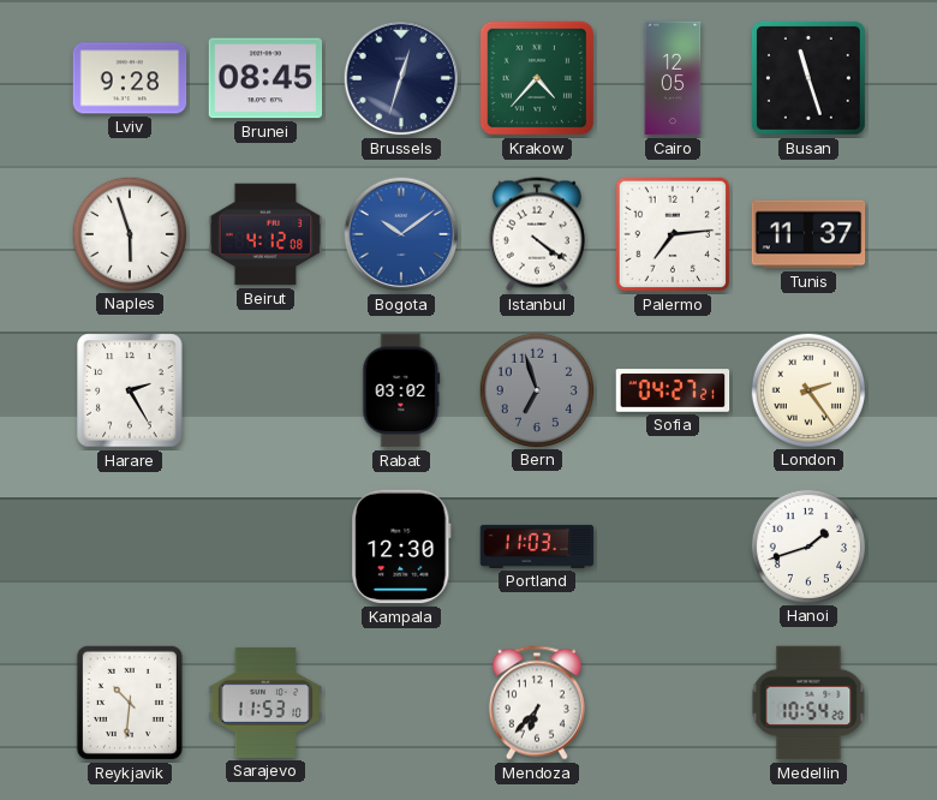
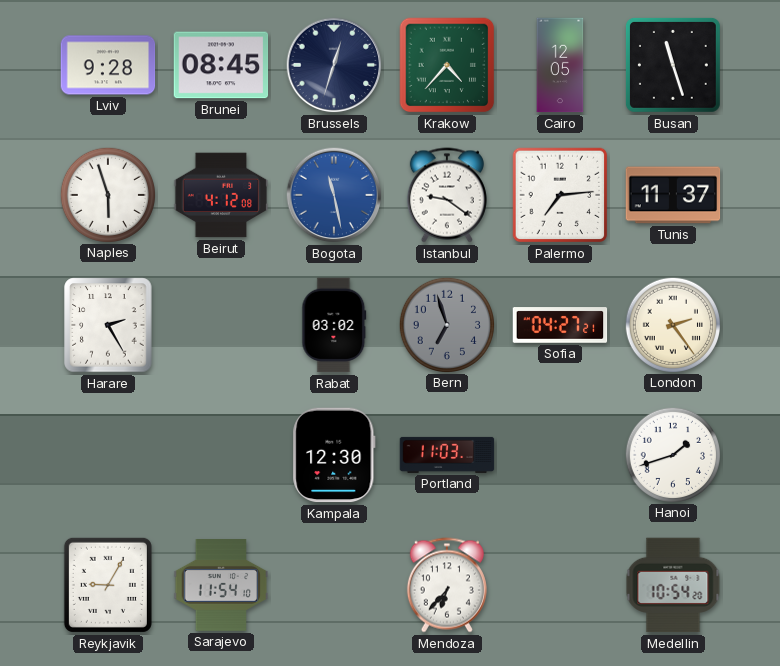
Bogota: 10:09 -> 11:28 (334, 195)
Istanbul: 4:21 -> 9:21 (447, 195)
Reykjavik: 10:31 -> 9:05 (108, 585)
Sarajevo: 11:53 -> 11:54 (221, 586)
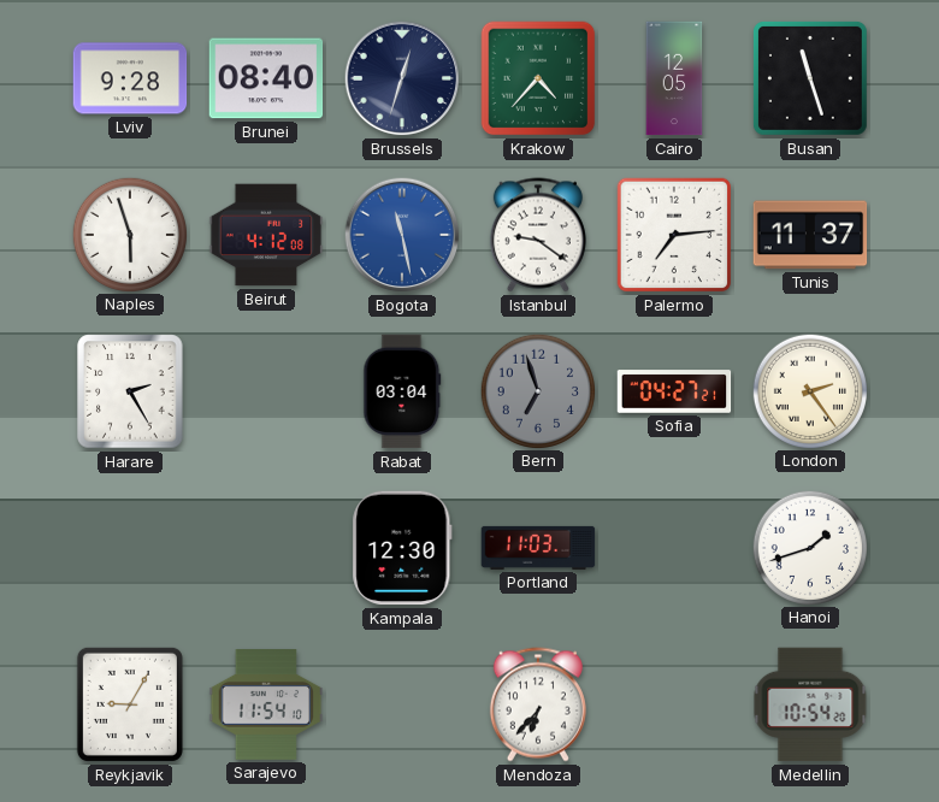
Brunei: 08:45 -> 08:40 (266, 78)
Rabat: 03:02 -> 03:04 (402, 391)
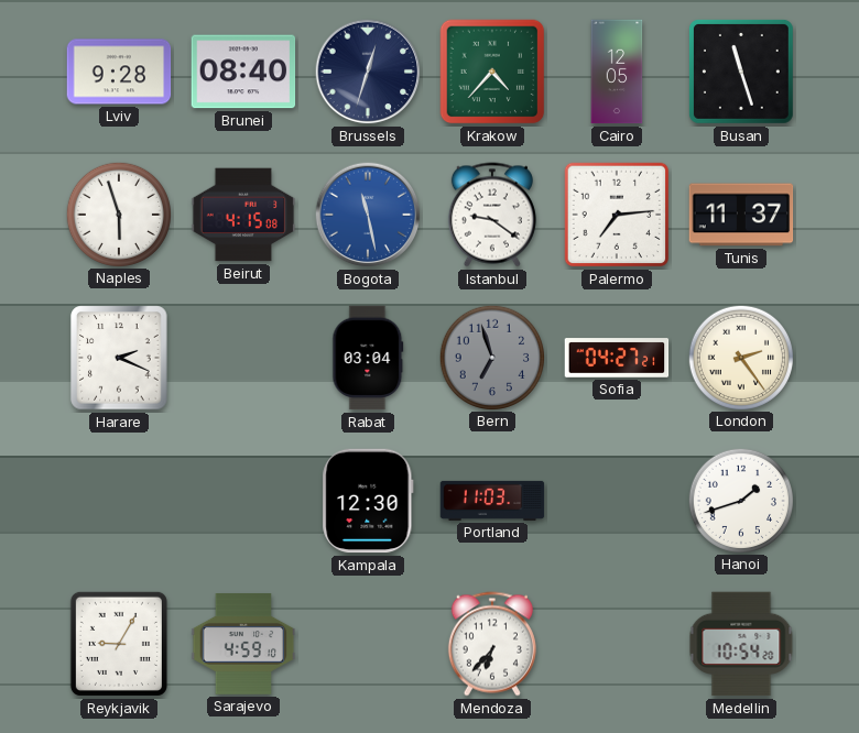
Beirut: 4:12 -> 4:15 (243, 215)
Harare: 2:25 -> 2:19 (119, 358)
Sarajevo: 11:54 -> 4:59 (243, 645)
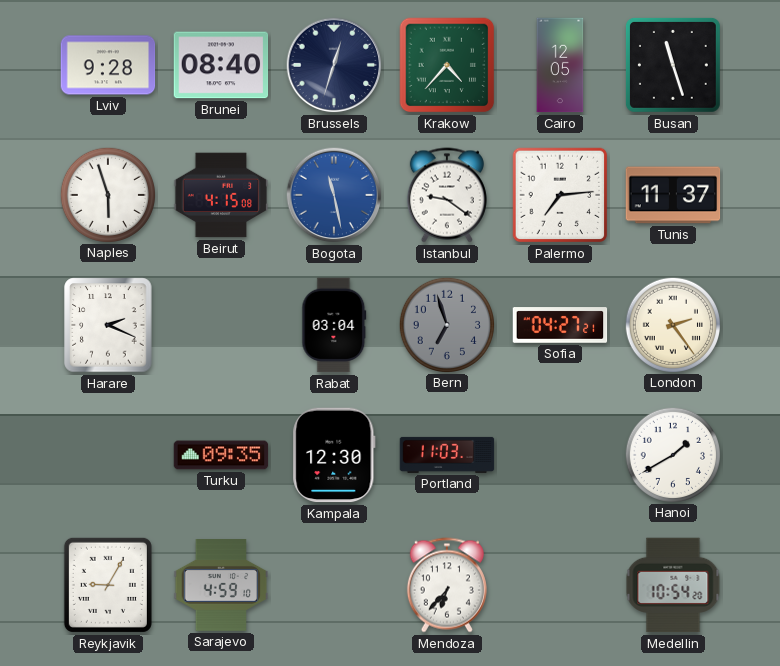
Turku: none -> 09:35 (221, 455)
Hanoi: 1:42 -> 1:40 (672, 454)
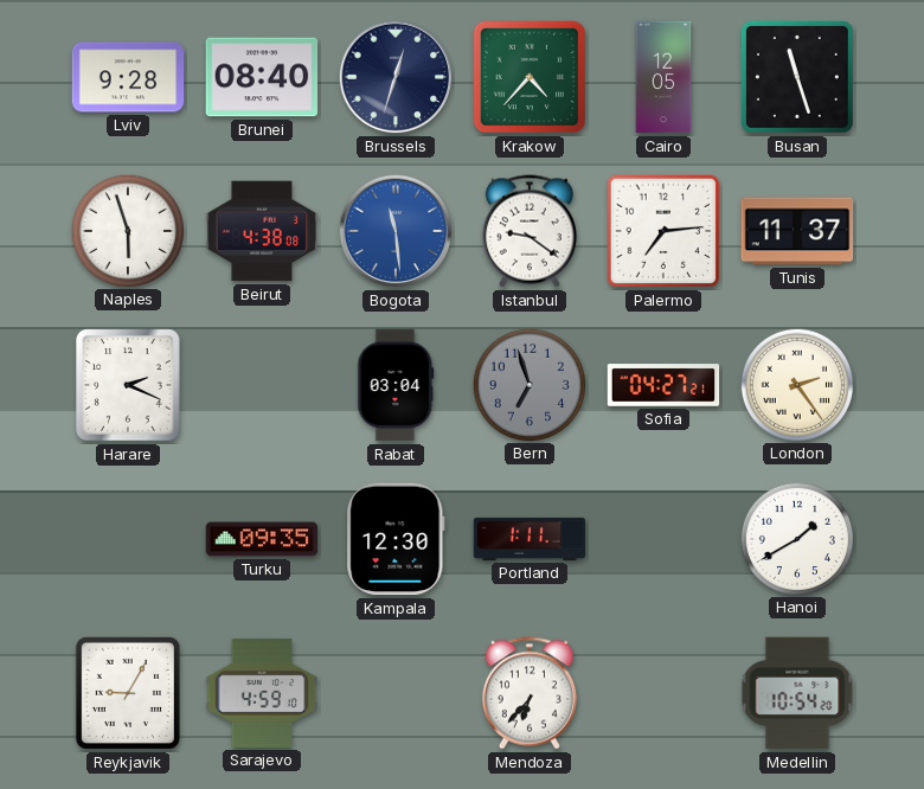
Beirut: 4:15 -> 4:38 (262, 231)
Bogota: 11:28 -> 11:29 (396, 231)
Portland: 11:03 -> 1:11 (530, 539)
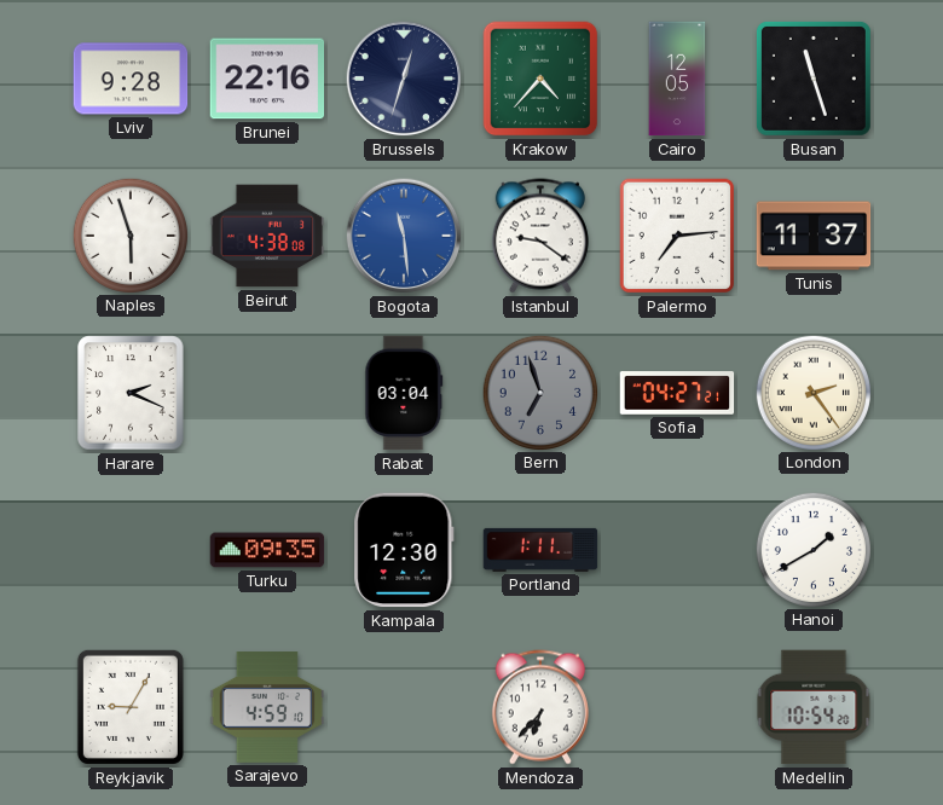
Brunei: 08:40 -> 22:16 (267, 79)
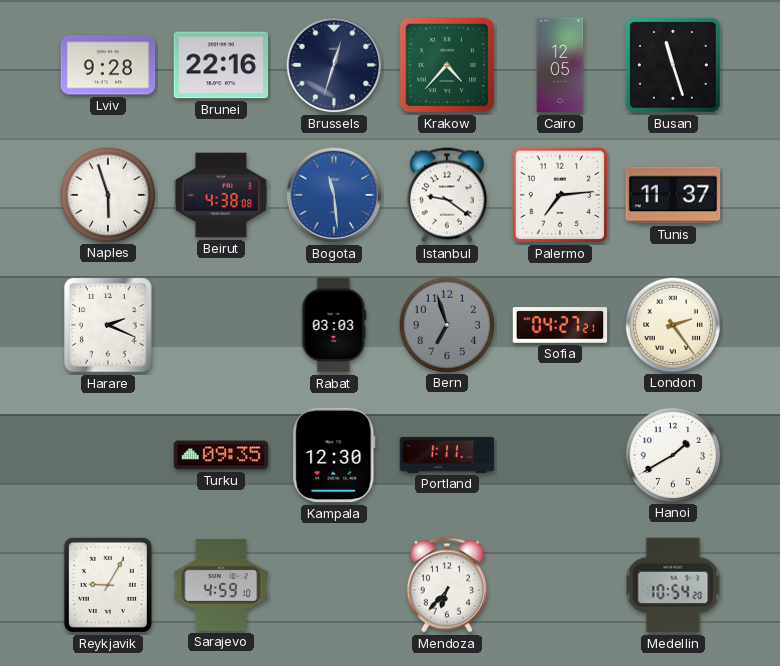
Rabat: 03:04 -> 03:03 (334, 325)
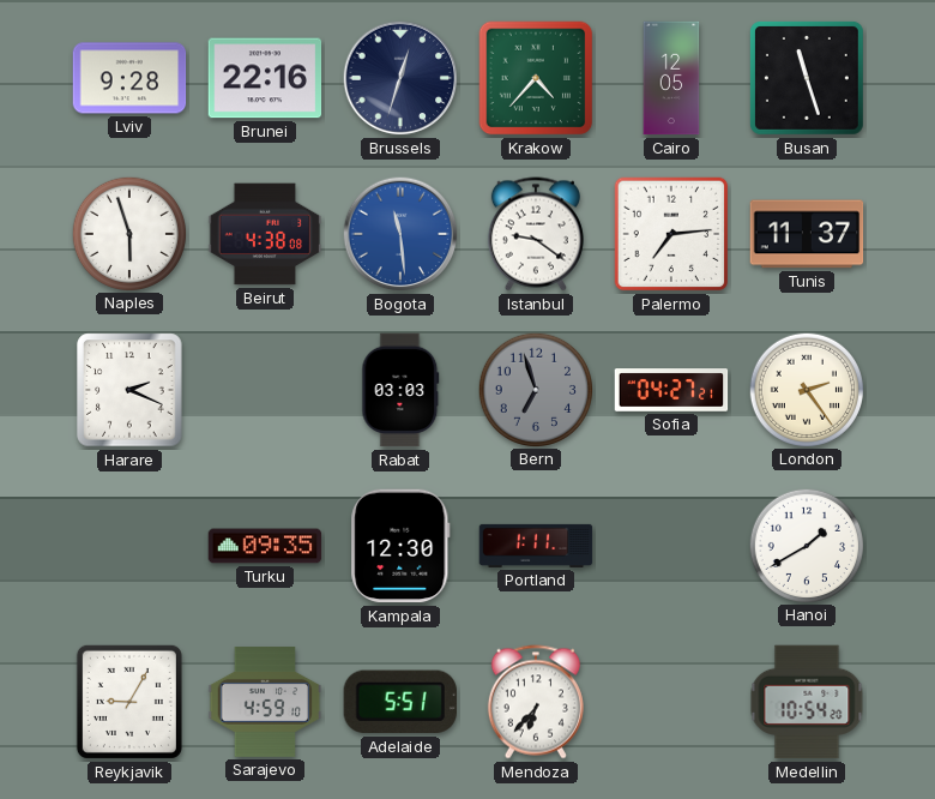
Adelaide: none -> 5:51 (400, 702)
